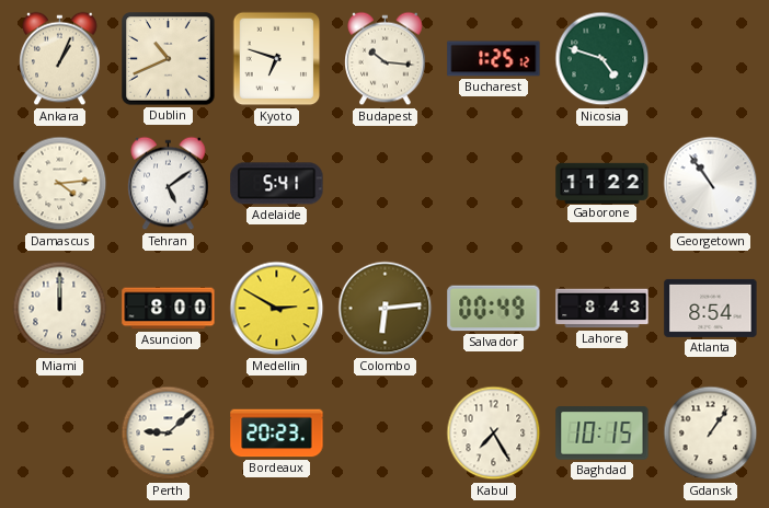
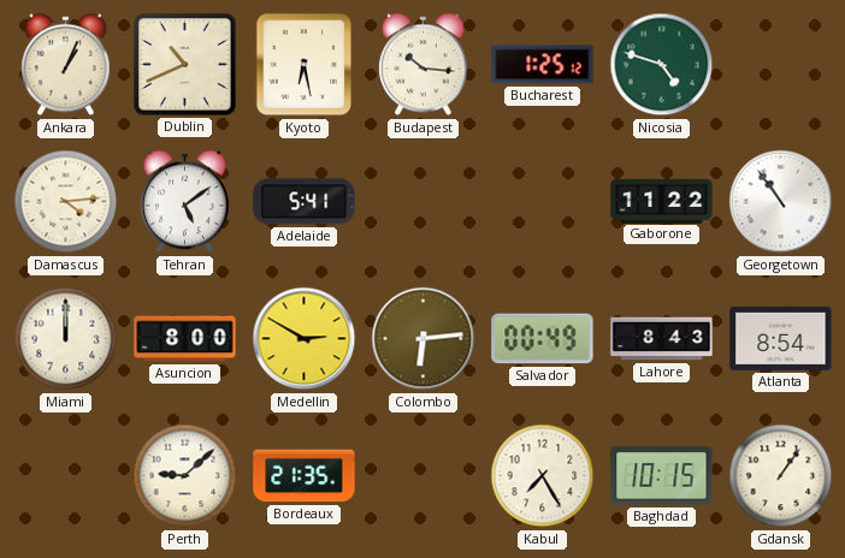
Kyoto: 6:48 -> 6:28 (305, 65)
Bordeaux: 20:23 -> 21:35 (305, 476)
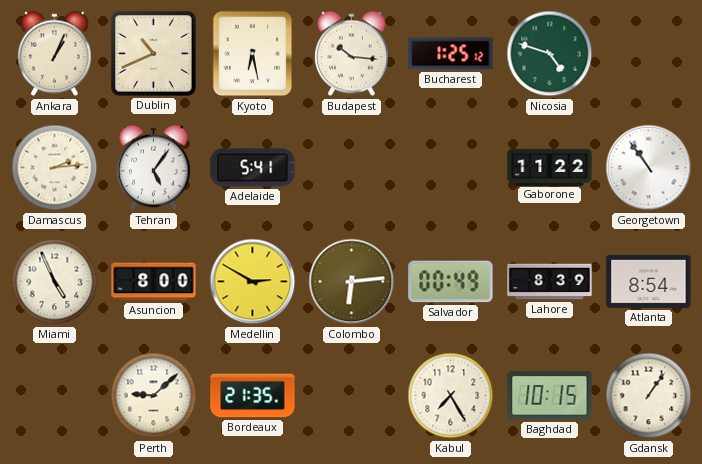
Damascus: 4:14 -> 2:14 (55, 168)
Tehran: 5:09 -> 5:06 (154, 168)
Miami: 12:00 -> 4:56 (55, 282)
Lahore: 8:43 -> 8:39 (550, 282)
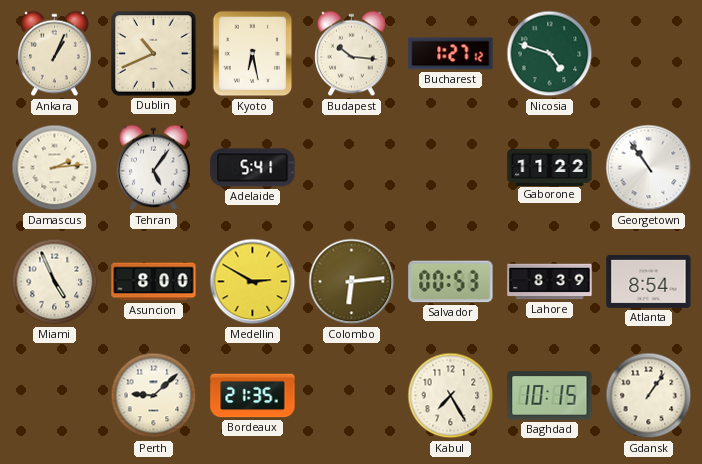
Bucharest: 1:25 -> 1:27 (451, 54)
Salvador: 00:49 -> 00:53 (451, 282)
